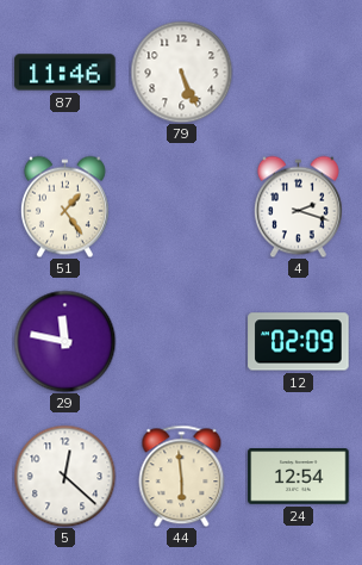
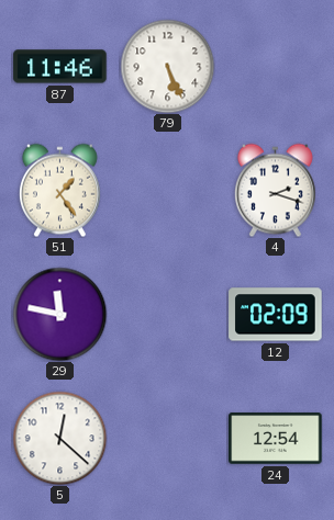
44: 5:59 -> none (182, 476)
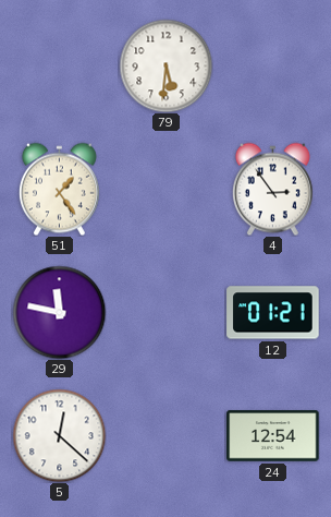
87: 11:46 -> none (60, 67)
79: 5:26 -> 5:31 (165, 65)
4: 2:18 -> 2:54 (272, 189)
12: 02:09 -> 01:21 (273, 313)
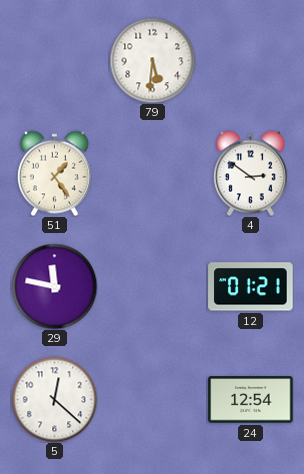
4: 2:54 -> 2:51 (250, 173)
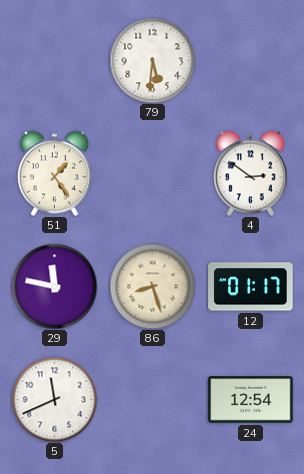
86: none -> 8:27 (152, 286)
12: 01:21 -> 01:17 (251, 287)
5: 12:22 -> 11:41 (54, 399)
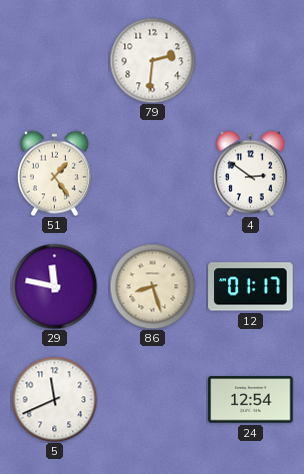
79: 5:31 -> 2:31 (152, 60)
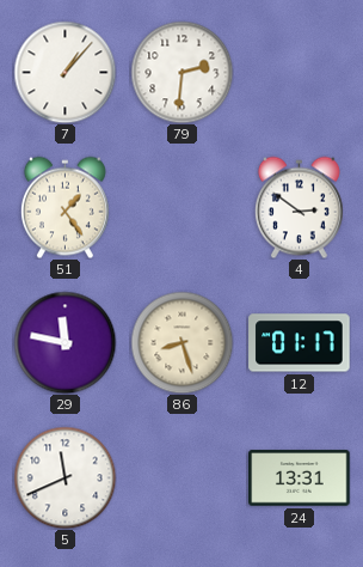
7: none -> 1:07 (64, 72)
24: 12:54 -> 13:31 (300, 478)
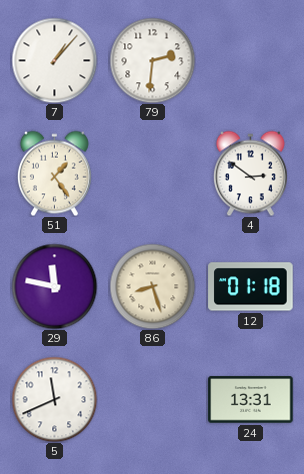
12: 01:17 -> 01:18 (251, 287)
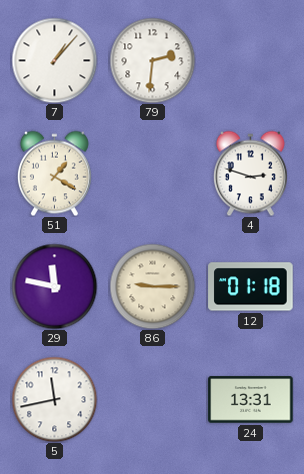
51: 1:24 -> 1:20 (54, 173)
4: 2:51 -> 2:48 (250, 173)
86: 8:27 -> 9:15 (152, 286)
5: 11:41 -> 11:43 (54, 399)
